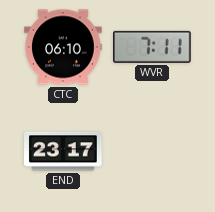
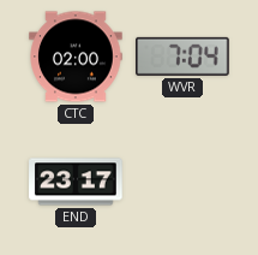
CTC: 06:10 -> 02:00 (76, 57)
WVR: 7:11 -> 7:04 (184, 57)
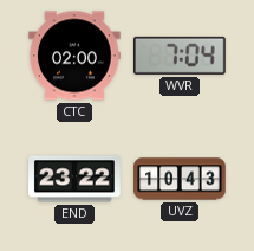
END: 23:17 -> 23:22 (74, 179)
UVZ: none -> 10:43 (180, 179)
